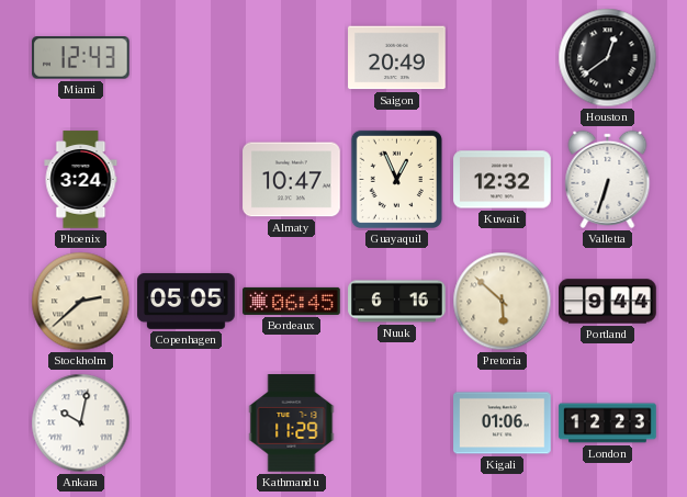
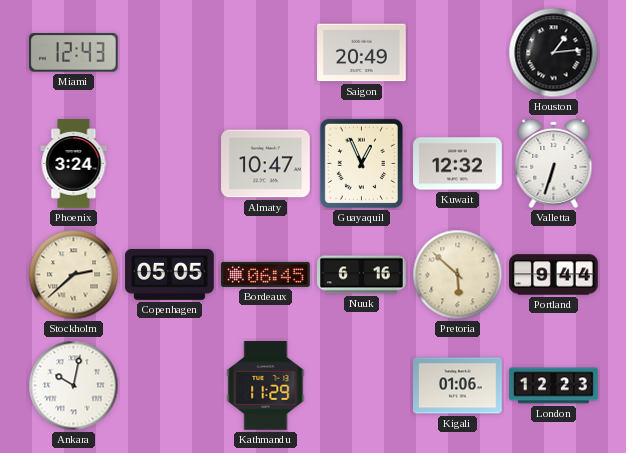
Houston: 12:39 -> 1:14 (554, 53)
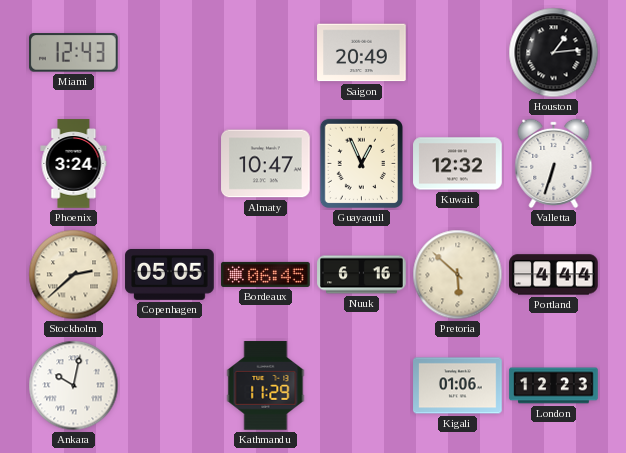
Portland: 9:44 -> 4:44 (554, 275)
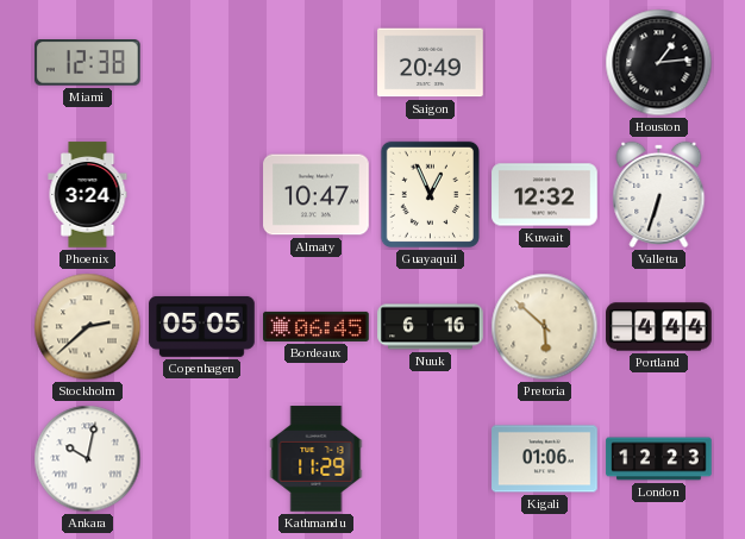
Miami: 12:43 -> 12:38 (88, 63)
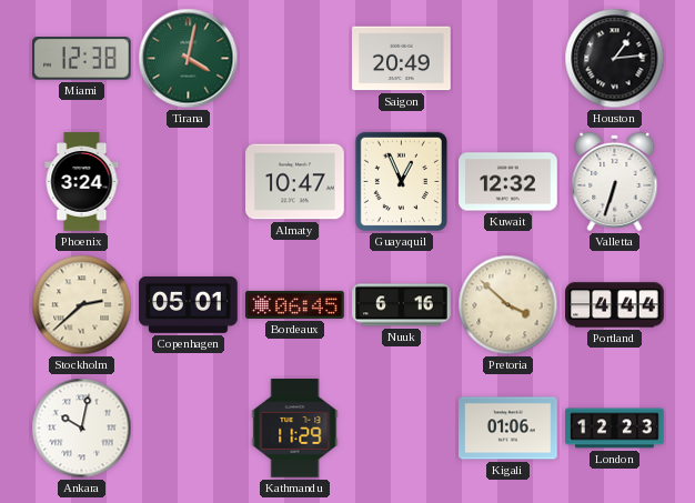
Tirana: none -> 4:02 (189, 59)
Copenhagen: 05:05 -> 05:01 (189, 304)
Pretoria: 5:52 -> 3:52 (508, 305)
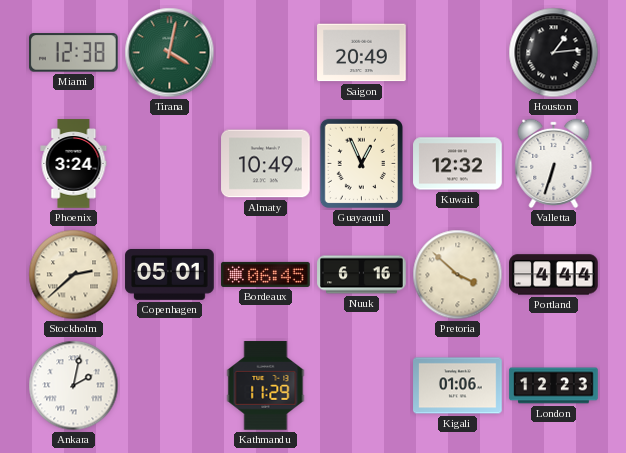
Almaty: 10:47 -> 10:49 (266, 164)
Ankara: 10:02 -> 2:02 (74, 386)
